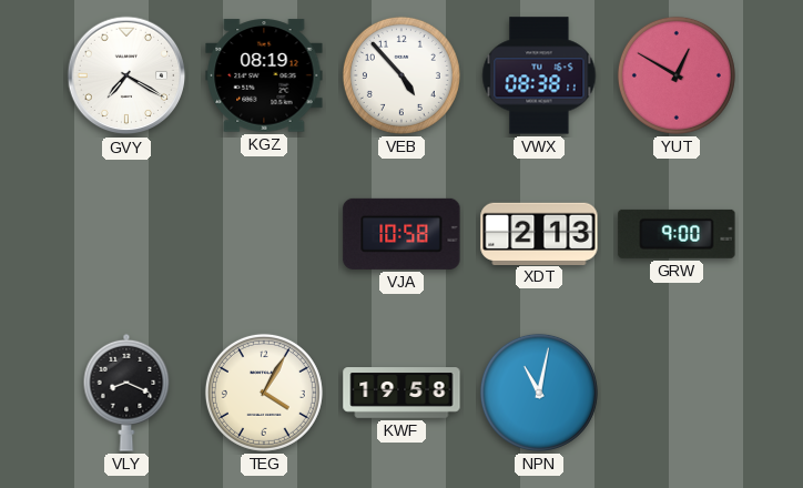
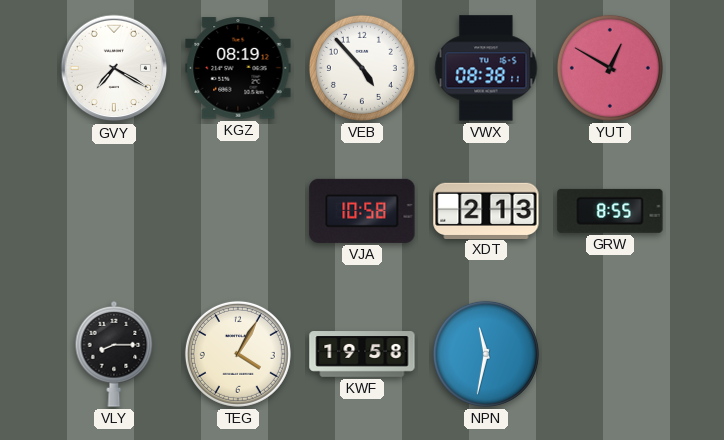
GRW: 9:00 -> 8:55 (610, 211)
VLY: 8:19 -> 8:15 (114, 354)
NPN: 11:02 -> 11:32 (486, 354)
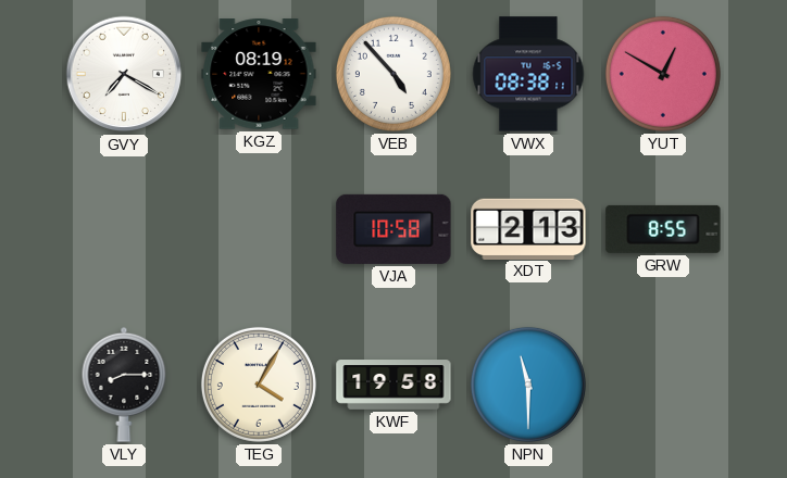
NPN: 11:32 -> 11:30 (528, 385)
